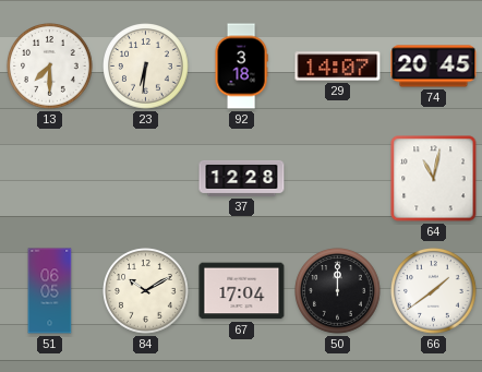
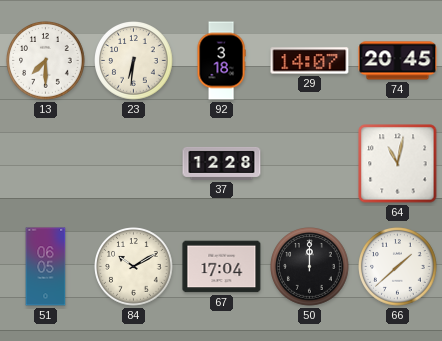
66: 1:39 -> 1:38 (398, 267)
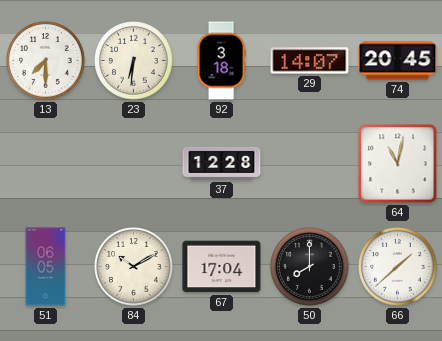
50: 12:00 -> 8:00 (310, 267)
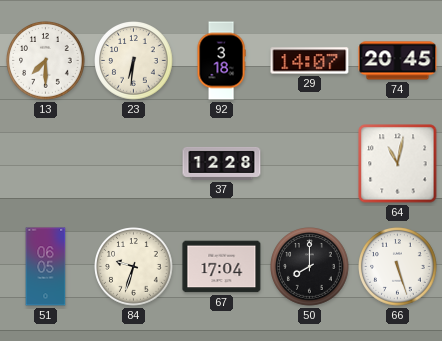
84: 10:10 -> 9:33 (134, 267)
66: 1:38 -> 5:27 (398, 267)
